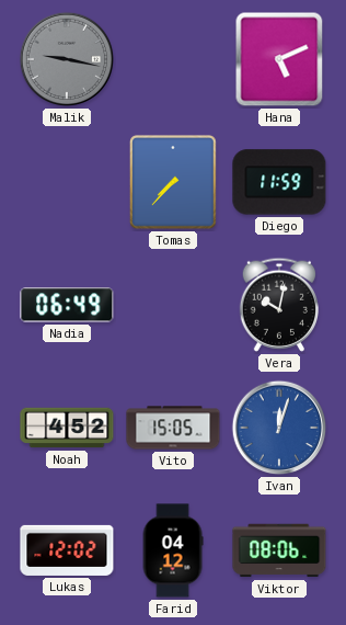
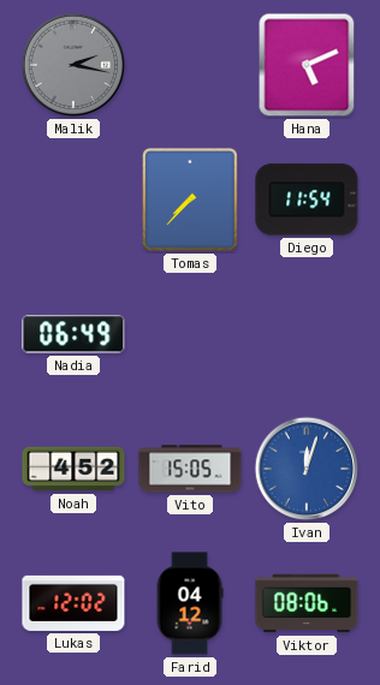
Malik: 9:17 -> 2:17 (73, 65)
Diego: 11:59 -> 11:54 (307, 199)
Vera: 10:02 -> none (278, 305)
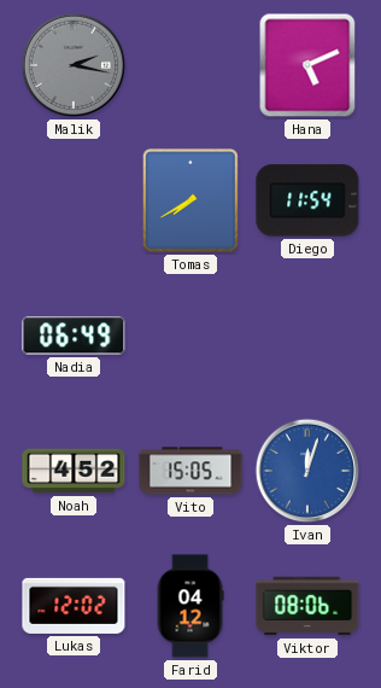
Tomas: 7:37 -> 7:40 (190, 200)
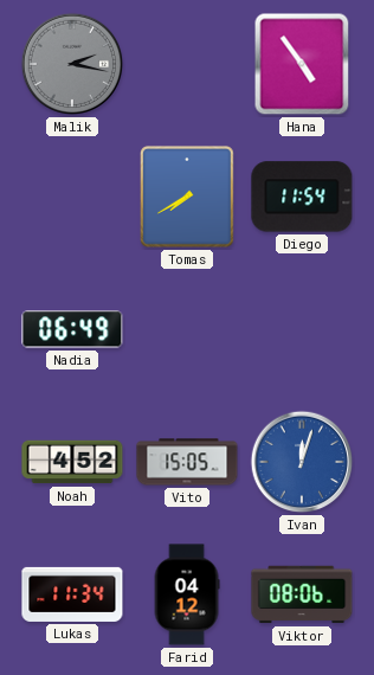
Hana: 5:11 -> 4:54 (302, 64)
Lukas: 12:02 -> 11:34 (72, 594)
